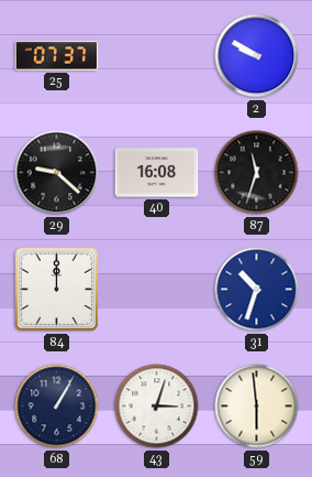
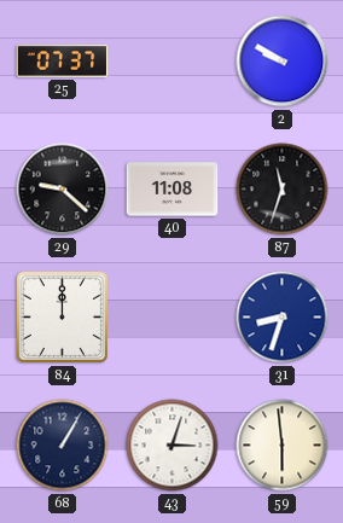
40: 16:08 -> 11:08 (173, 190)
31: 10:33 -> 8:33 (283, 318)
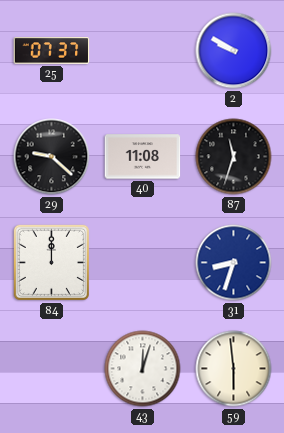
68: 1:05 -> none (63, 446)
43: 3:03 -> 12:03 (143, 369)
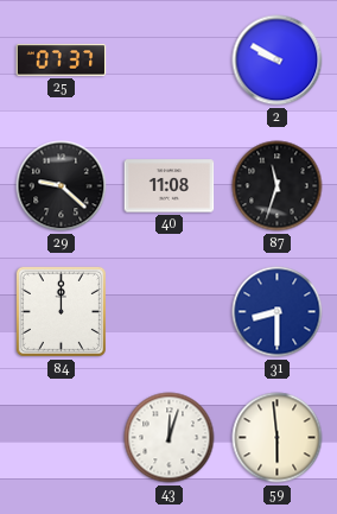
31: 8:33 -> 8:30 (278, 312)
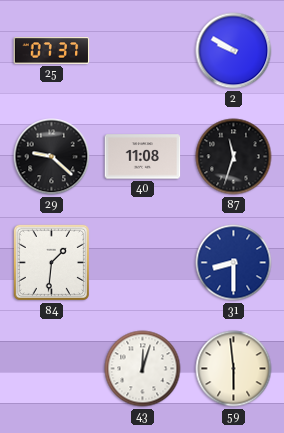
84: 12:00 -> 1:31 (51, 262)
